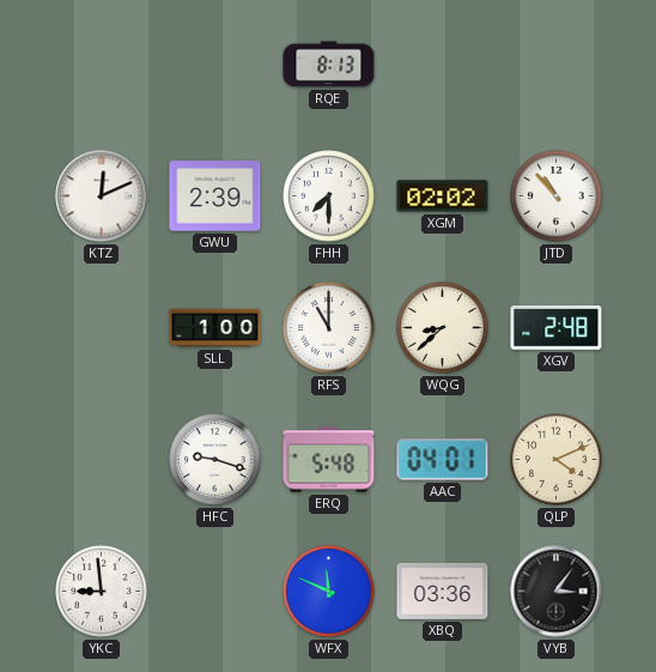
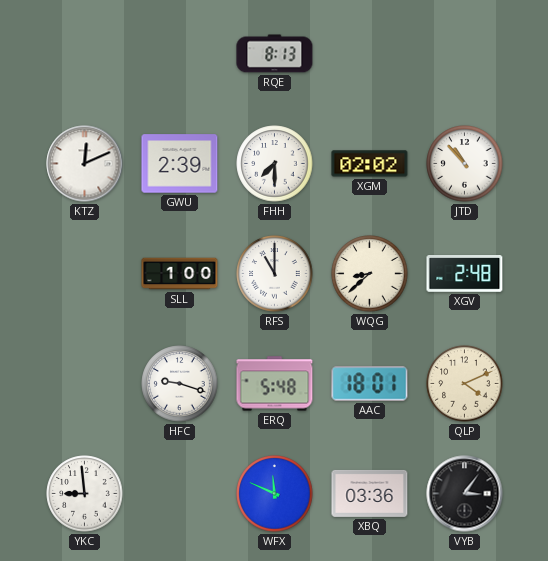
AAC: 04:01 -> 18:01 (370, 384)
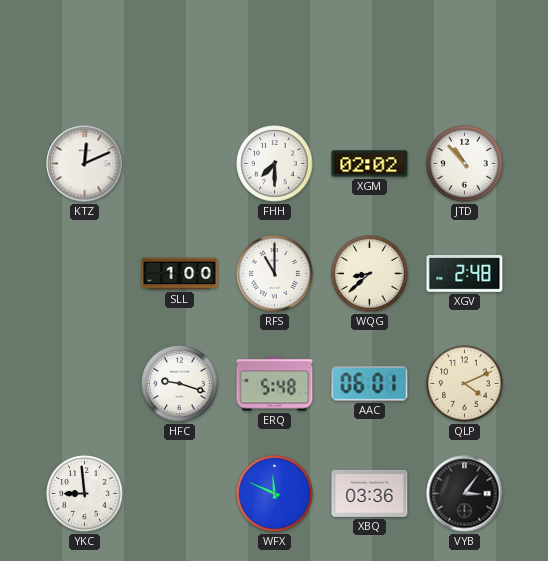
RQE: 8:13 -> none (275, 54)
GWU: 2:39 -> none (180, 164)
AAC: 18:01 -> 06:01 (370, 384)
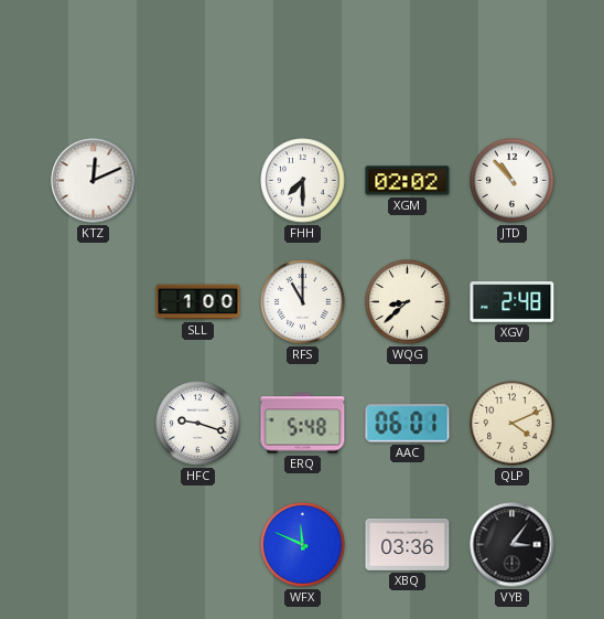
YKC: 8:59 -> none (85, 494)
